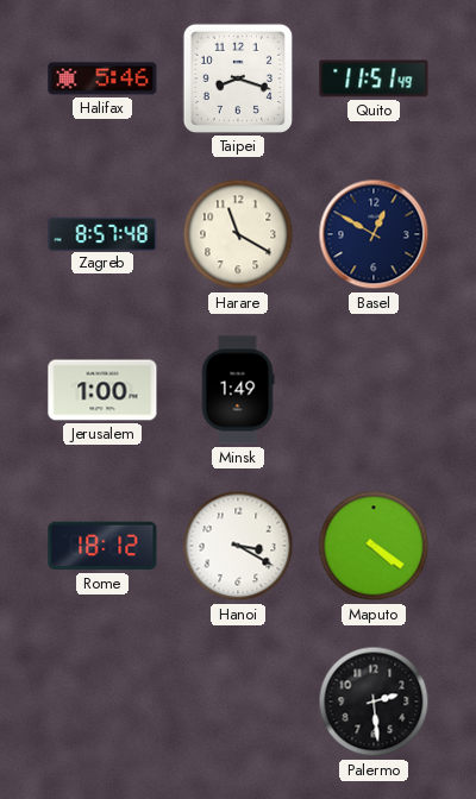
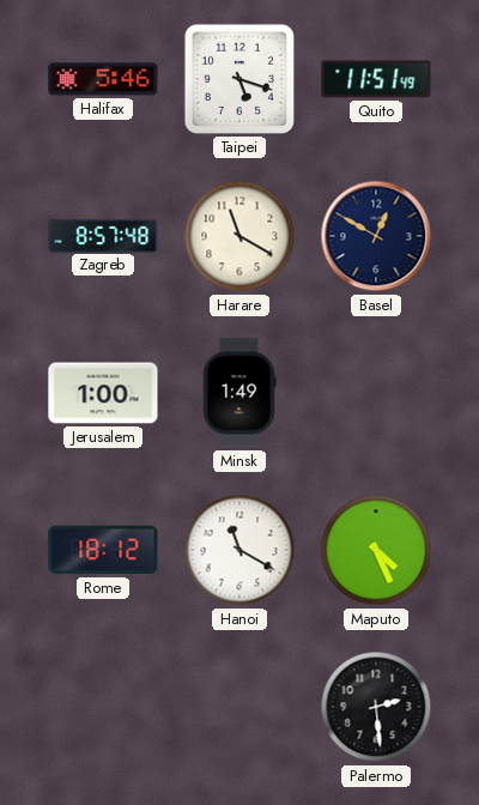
Taipei: 8:18 -> 5:18 (239, 79)
Hanoi: 3:20 -> 11:20 (239, 550)
Maputo: 4:21 -> 4:26 (376, 550)
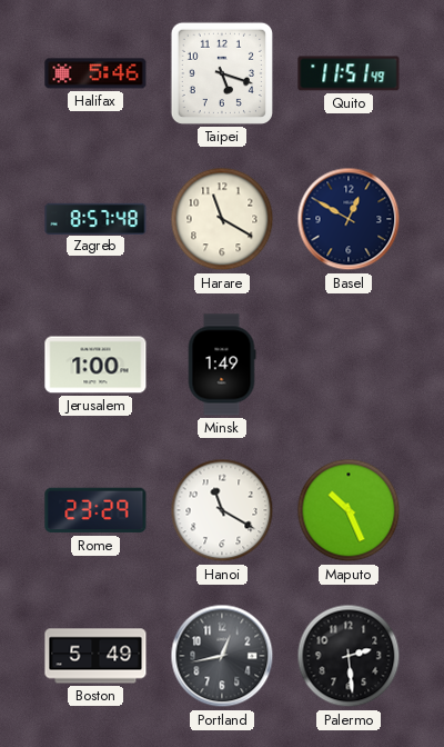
Rome: 18:12 -> 23:29 (95, 510)
Maputo: 4:26 -> 10:26 (349, 510)
Boston: none -> 5:49 (95, 656)
Portland: none -> 12:43 (222, 656)
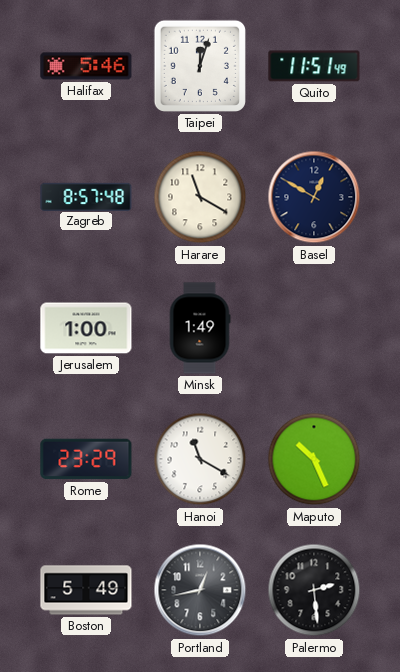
Taipei: 5:18 -> 12:03 (200, 66)
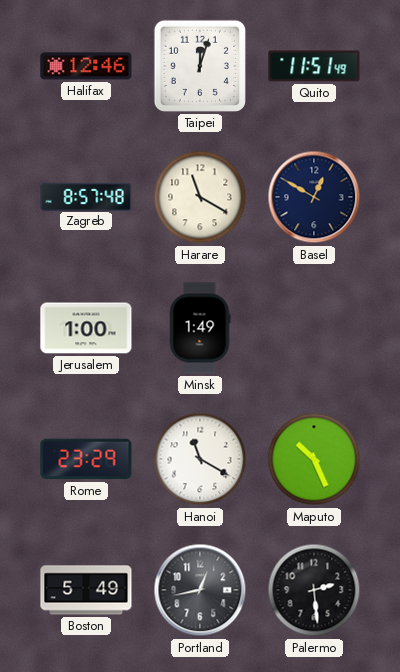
Halifax: 5:46 -> 12:46 (86, 66)
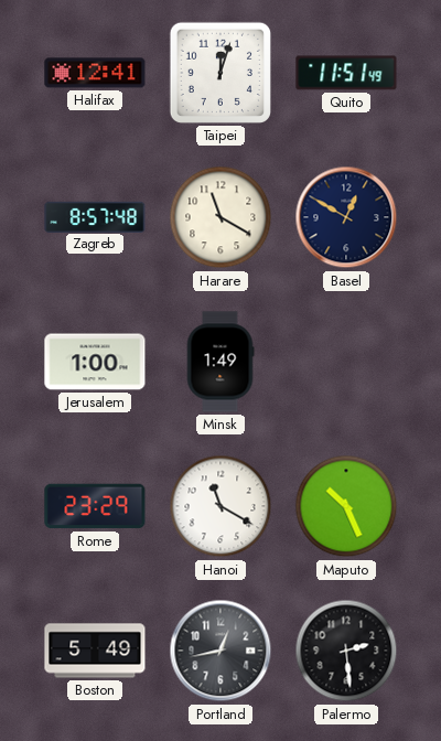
Halifax: 12:46 -> 12:41 (95, 73)
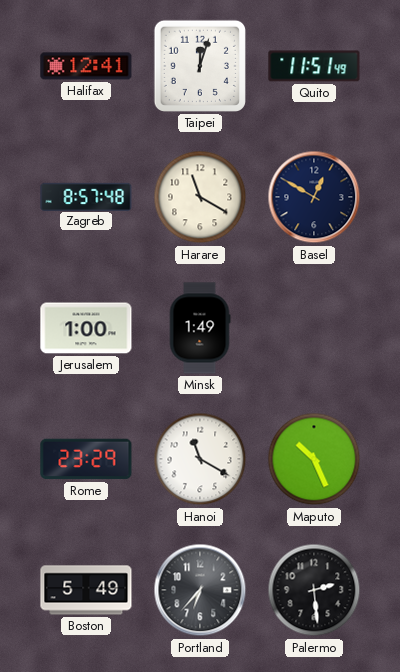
Portland: 12:43 -> 6:37 (200, 590)
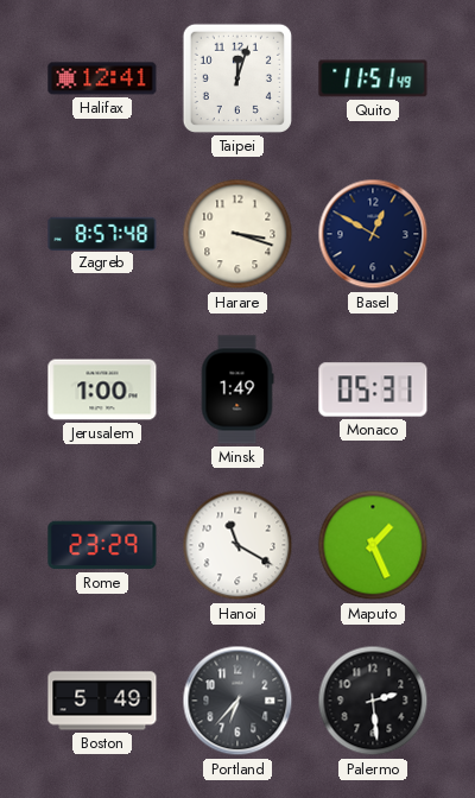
Harare: 11:20 -> 3:18 (237, 234)
Monaco: none -> 05:31 (373, 389)
Maputo: 10:26 -> 1:26 (373, 545)
